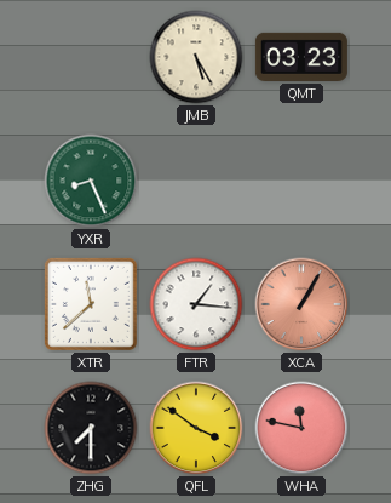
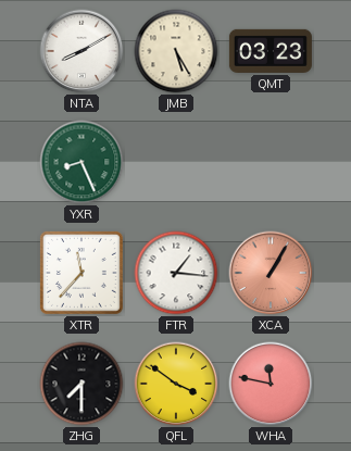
NTA: none -> 8:10 (82, 51)
XTR: 11:38 -> 11:37 (82, 273)
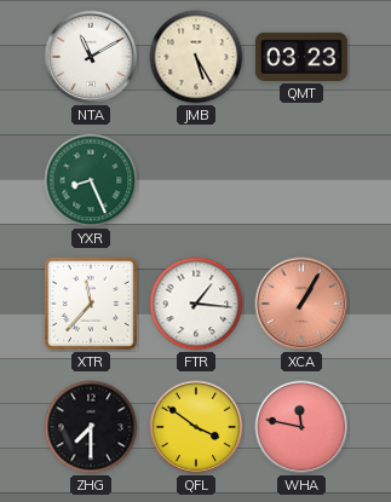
NTA: 8:10 -> 11:10 (91, 57)
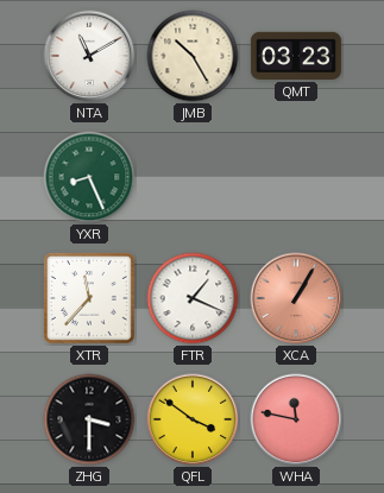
JMB: 5:25 -> 10:25 (193, 56)
FTR: 1:16 -> 1:19 (193, 298)
ZHG: 7:30 -> 3:30 (89, 419)
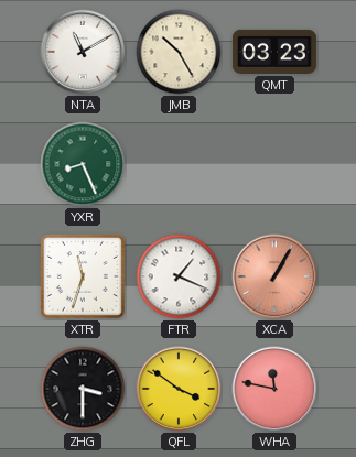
XTR: 11:37 -> 11:33 (83, 276)
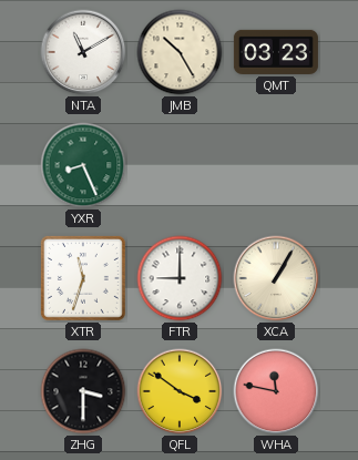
FTR: 1:19 -> 9:00 (180, 278)
XCA dial: salmon -> cream (276, 278)
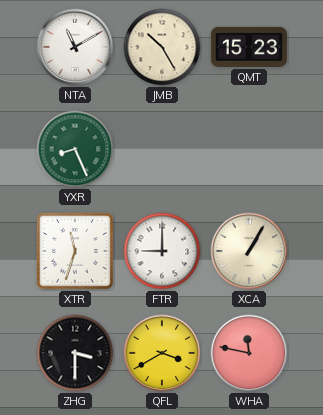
QMT: 03:23 -> 15:23 (249, 47)
QFL: 3:51 -> 3:40 (162, 353)
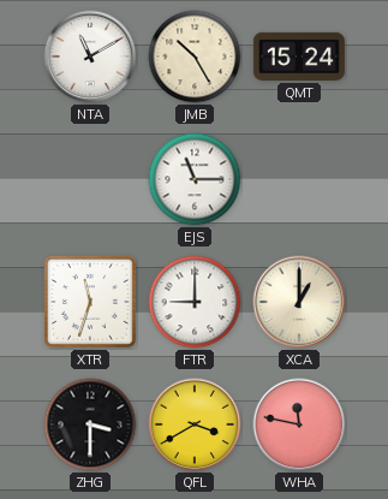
QMT: 15:23 -> 15:24 (299, 57)
YXR: 8:26 -> none (75, 149)
EJS: none -> 11:15 (195, 179)
XCA: 1:05 -> 1:00 (299, 302)
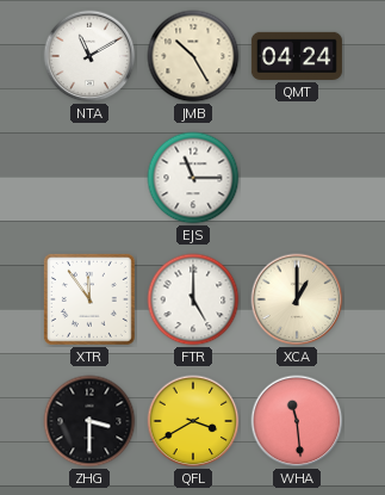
QMT: 15:24 -> 04:24 (297, 56)
XTR: 11:33 -> 11:54 (89, 299)
FTR: 9:00 -> 5:00 (193, 299)
WHA: 11:47 -> 11:29 (297, 421)
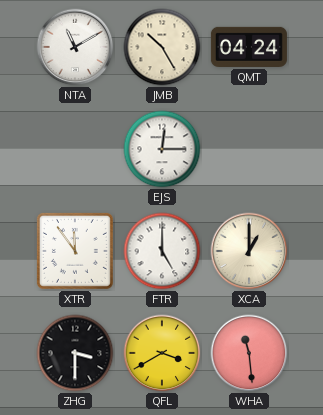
EJS: 11:15 -> 12:15 (162, 149)
